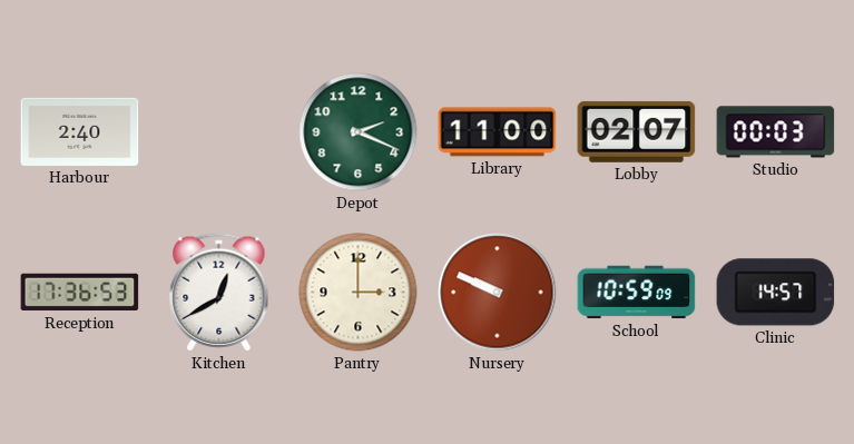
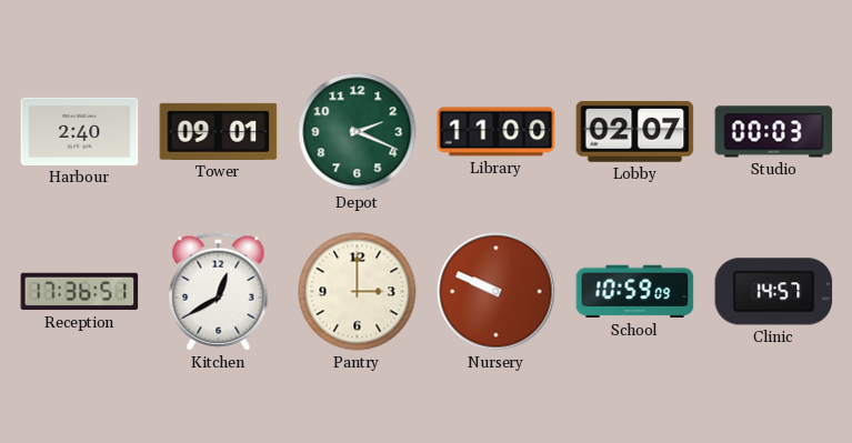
Tower: none -> 09:01 (219, 131)
Reception: 17:36:53 -> 17:36:51 (80, 292)
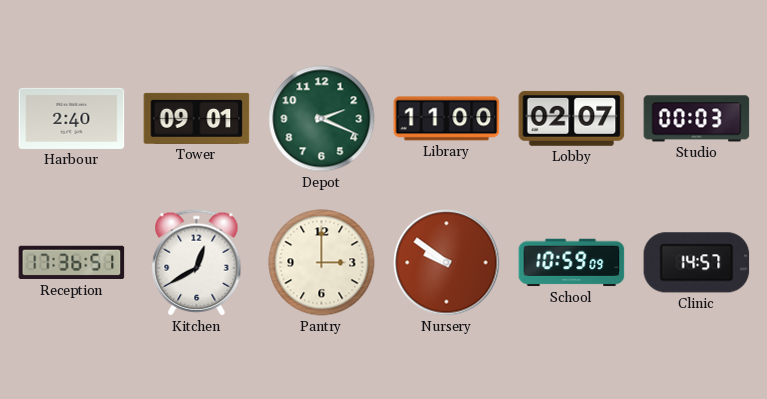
Nursery: 9:49 -> 9:51 (447, 263)
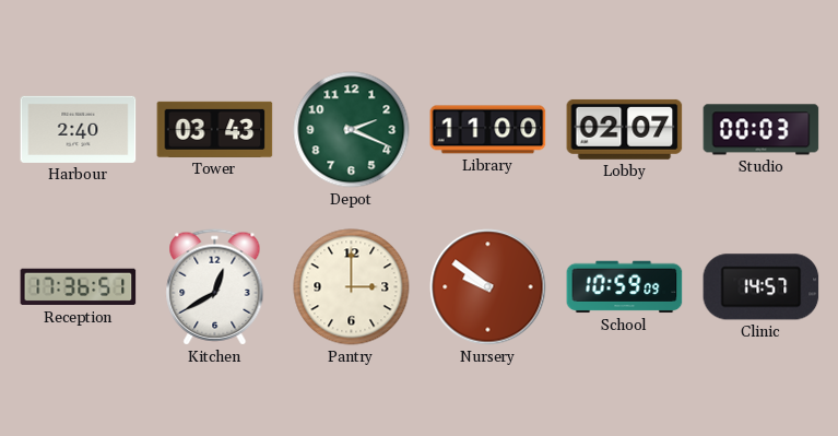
Tower: 09:01 -> 03:43 (215, 129)
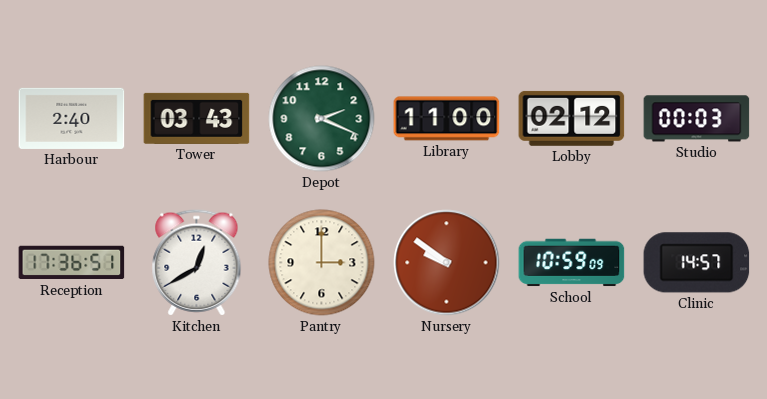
Lobby: 02:07 -> 02:12 (572, 118)
